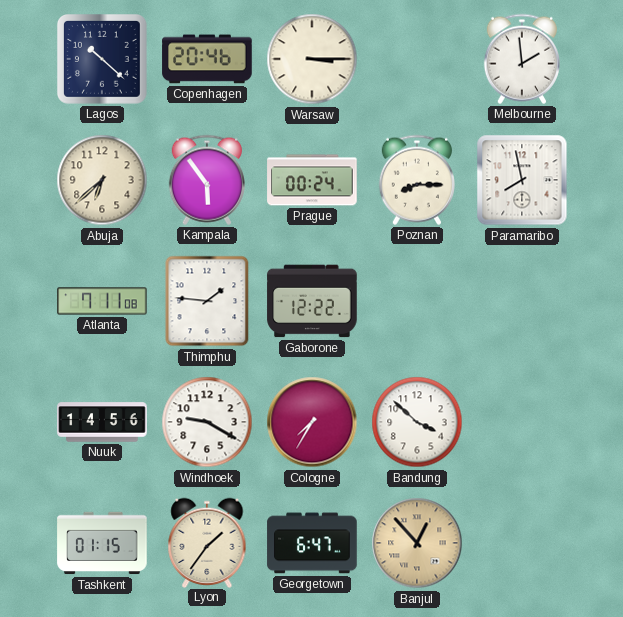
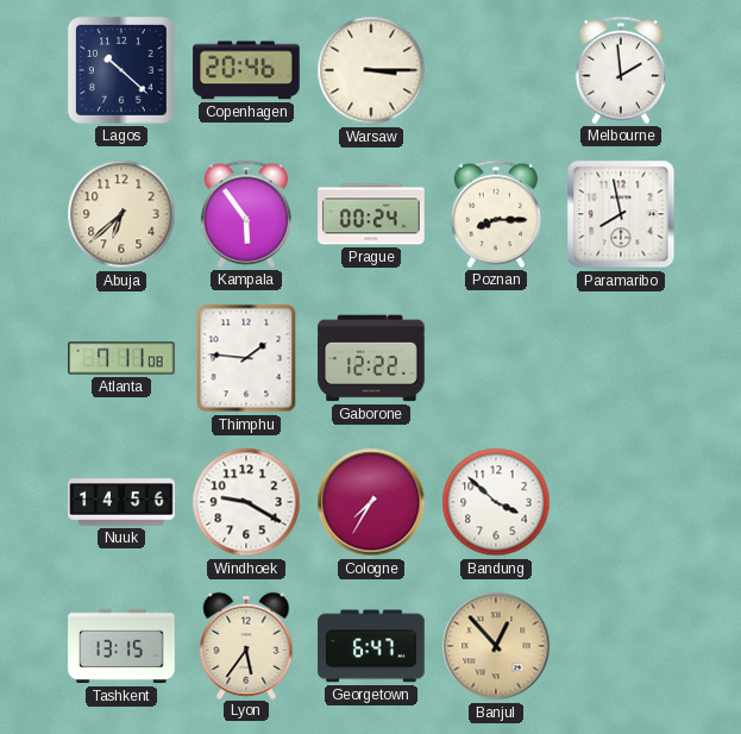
Tashkent: 01:15 -> 13:15 (121, 646)
Lyon: 1:36 -> 5:36 (246, 645)
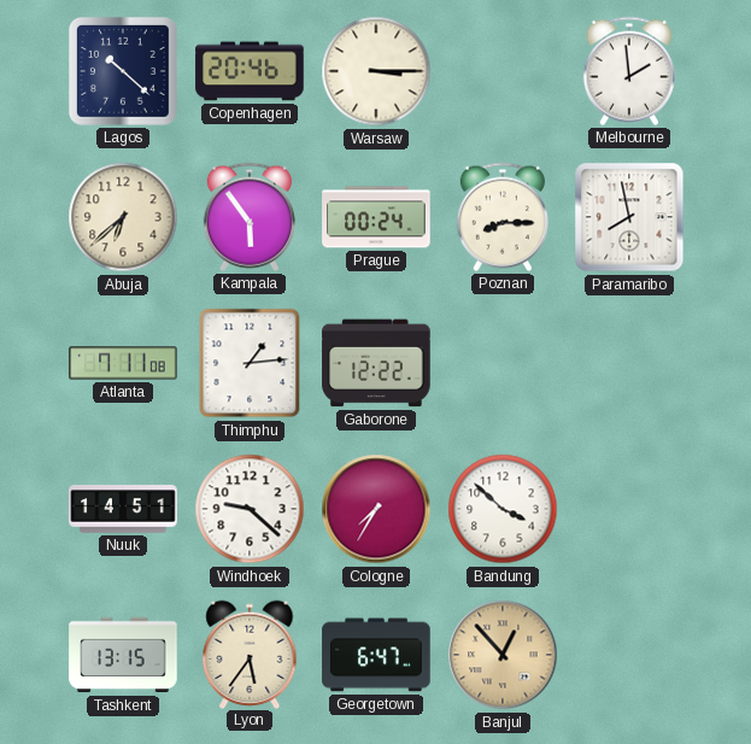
Thimphu: 1:46 -> 1:14 (250, 363)
Nuuk: 14:56 -> 14:51 (123, 509)
Windhoek: 9:20 -> 9:22 (250, 509)
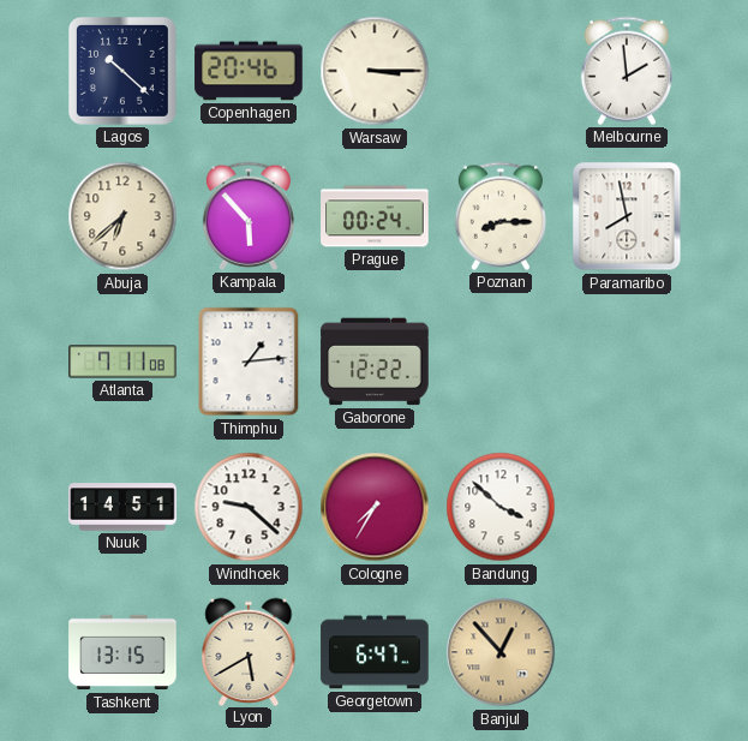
Kampala: 5:54 -> 5:53 (249, 216)
Lyon: 5:36 -> 5:40 (249, 651)
